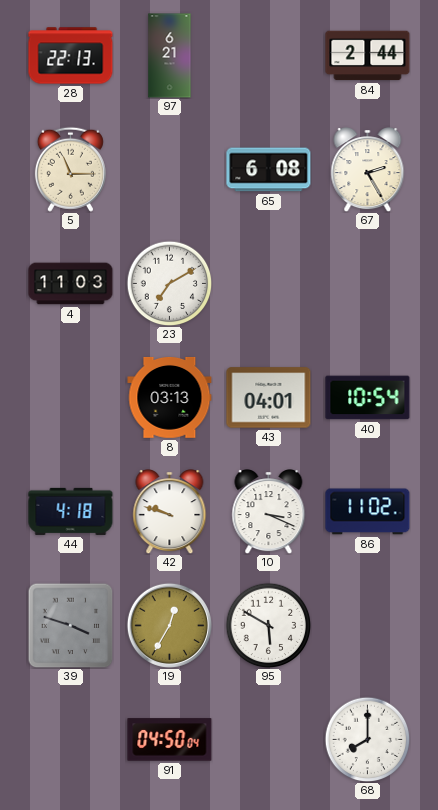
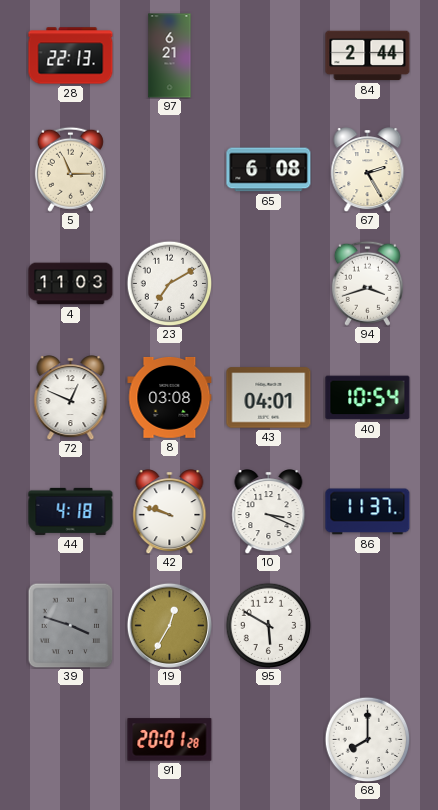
94: none -> 3:42 (367, 283)
72: none -> 12:49 (71, 398)
8: 03:13 -> 03:08 (170, 397)
86: 11:02 -> 11:37 (368, 512)
91: 04:50 -> 20:01 (170, 740)
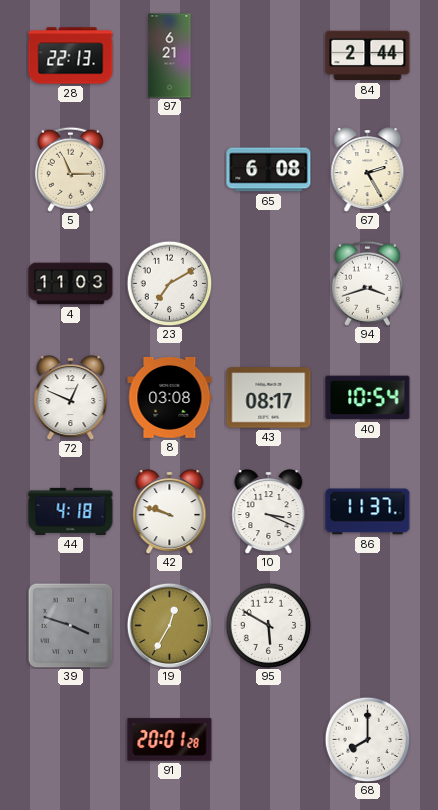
43: 04:01 -> 08:17 (269, 398)
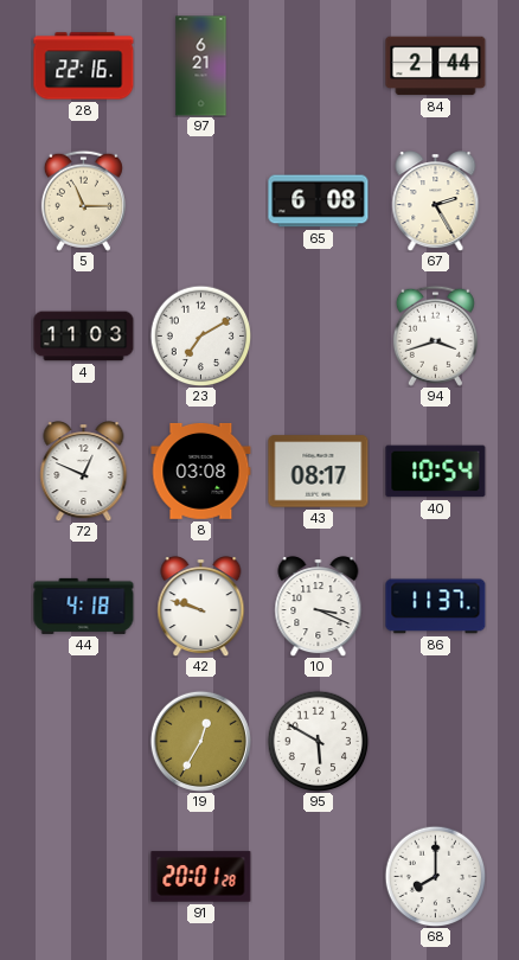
28: 22:13 -> 22:16 (84, 66)
39: 3:48 -> none (70, 625)
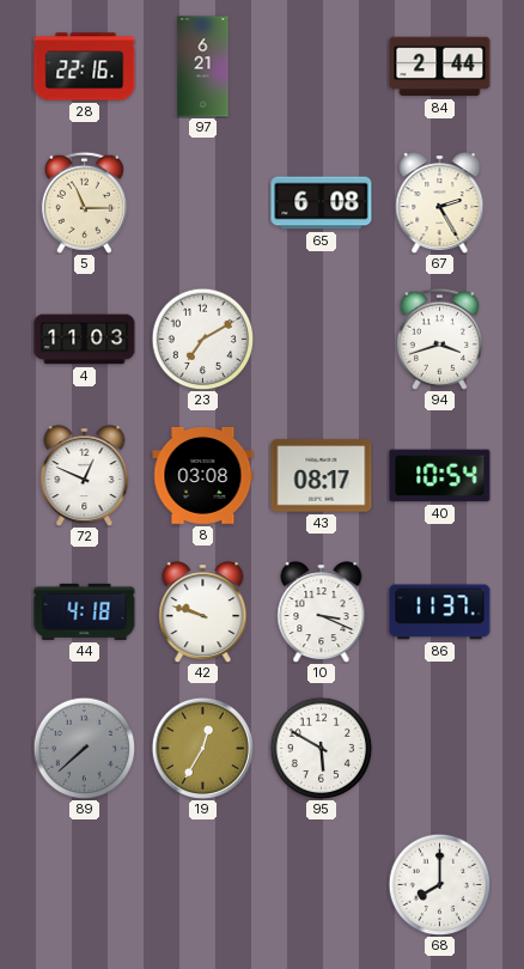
89: none -> 7:38 (84, 748)
91: 20:01 -> none (201, 877)
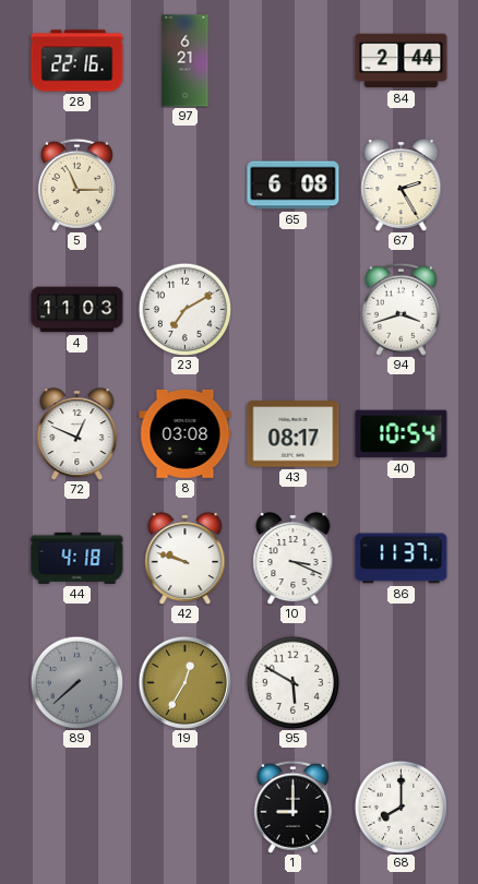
1: none -> 9:00 (292, 807)
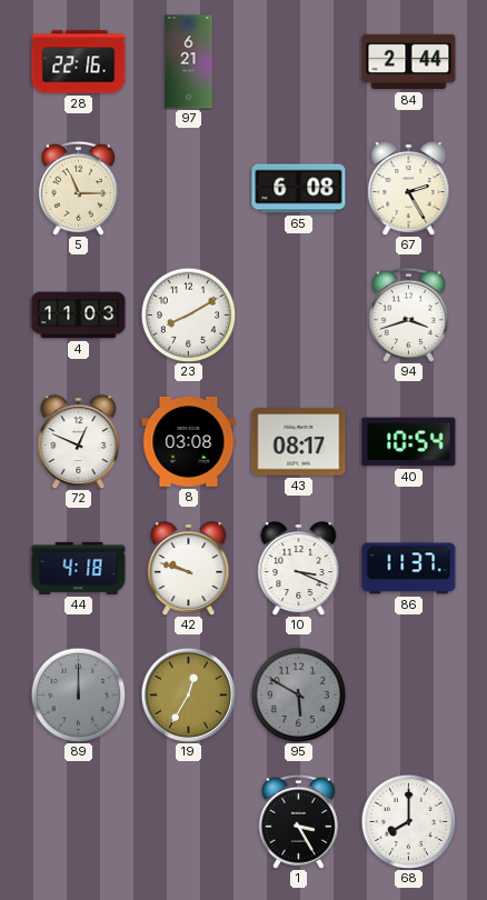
23: 7:10 -> 8:10 (188, 314)
89: 7:38 -> 12:00 (78, 694)
95 dial: white -> grey (298, 694)
1: 9:00 -> 3:25 (298, 821)
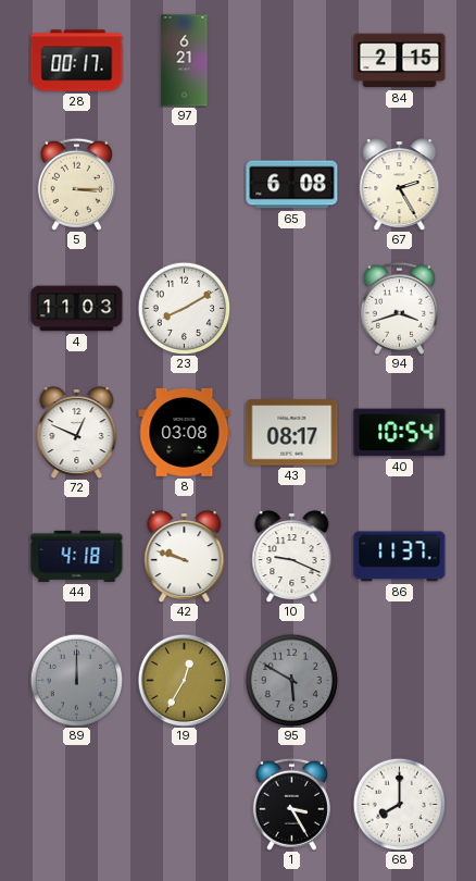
28: 22:16 -> 00:17 (77, 61)
84: 2:44 -> 2:15 (400, 61)
5: 11:15 -> 3:15 (76, 184)
10: 3:19 -> 9:19 (292, 557)
